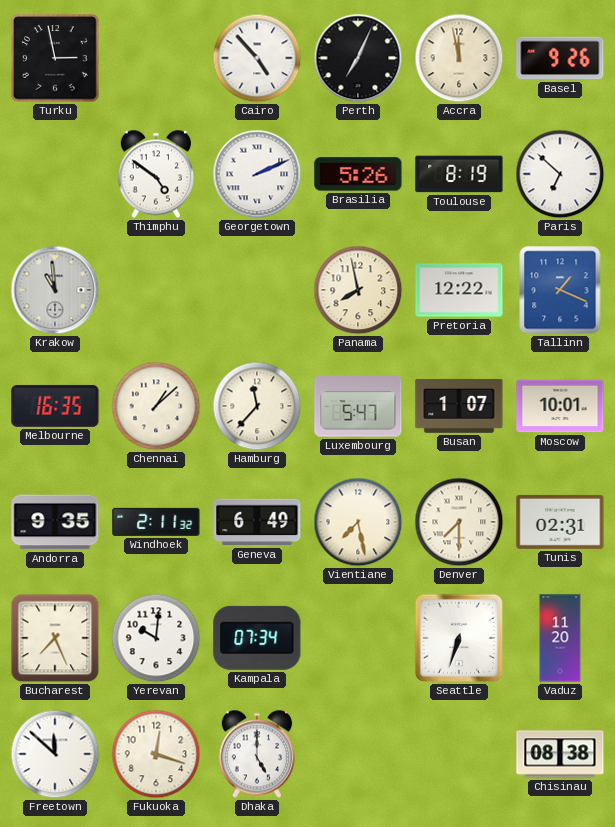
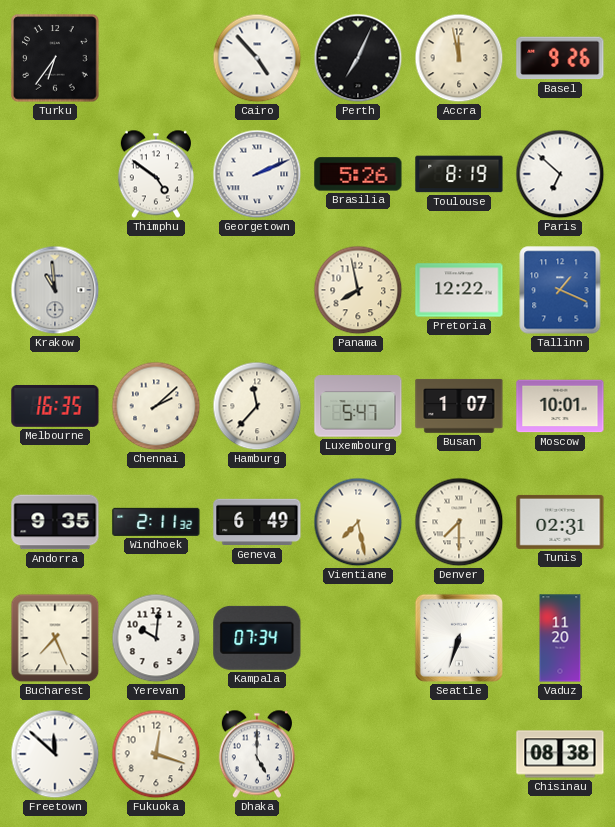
Turku: 2:58 -> 6:36 (55, 58)
Chennai: 1:08 -> 2:08 (156, 406)
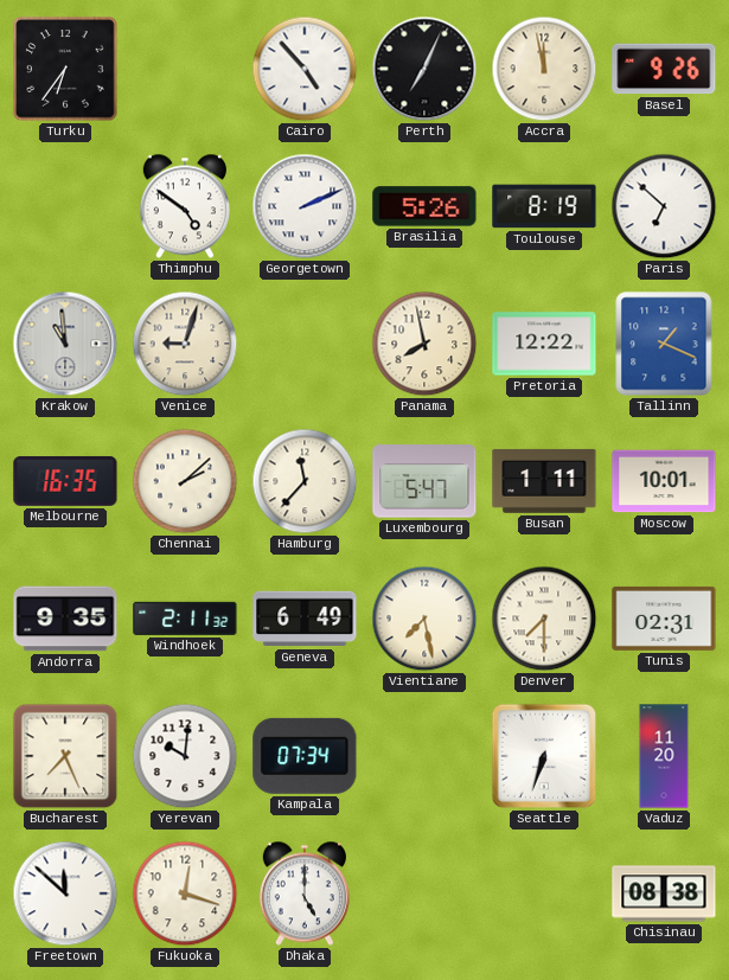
Venice: none -> 9:03 (185, 344)
Busan: 1:07 -> 1:11 (544, 481)
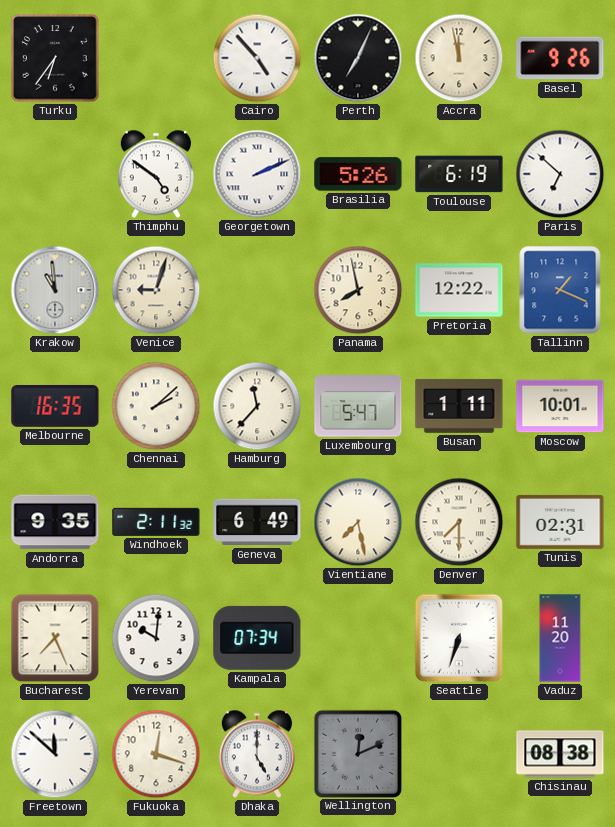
Toulouse: 8:19 -> 6:19 (459, 174)
Wellington: none -> 12:11 (357, 753)
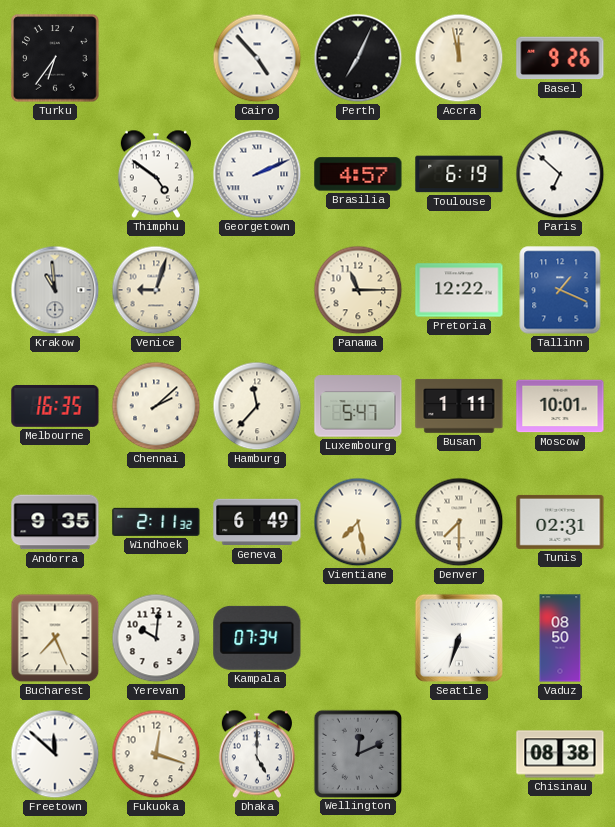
Brasilia: 5:26 -> 4:57 (358, 174)
Panama: 7:58 -> 11:15 (358, 290)
Vaduz: 11:20 -> 08:50 (560, 638)
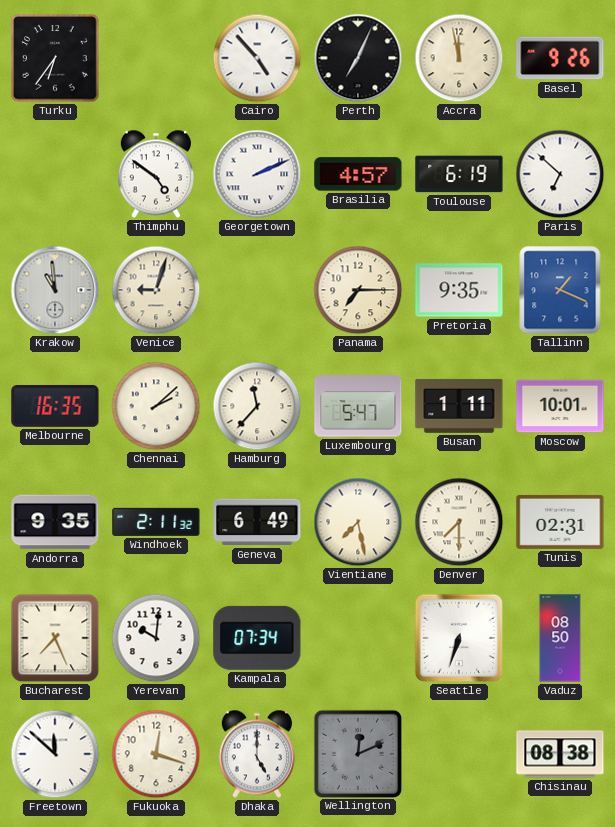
Panama: 11:15 -> 7:15 (358, 290)
Pretoria: 12:22 -> 9:35 (459, 290)
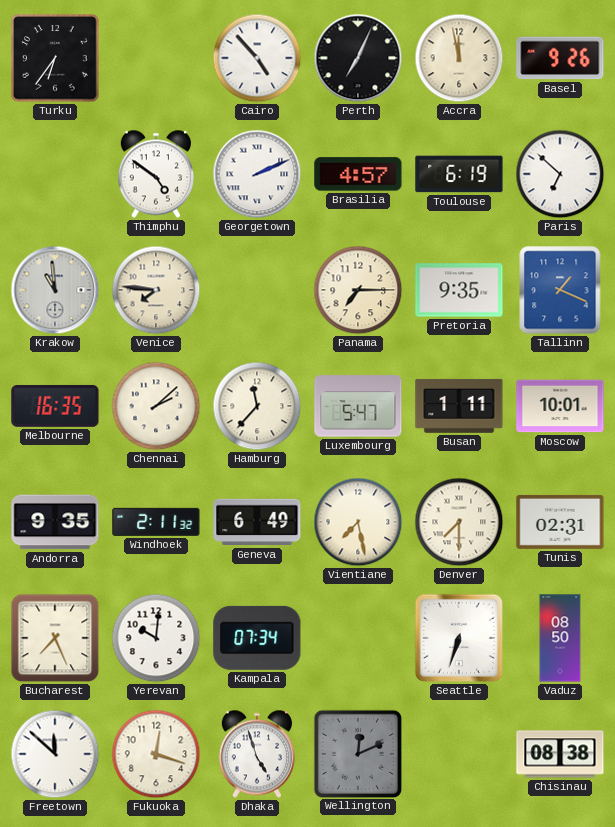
Venice: 9:03 -> 7:46 (156, 290)
Dhaka: 5:00 -> 4:57 (257, 754)
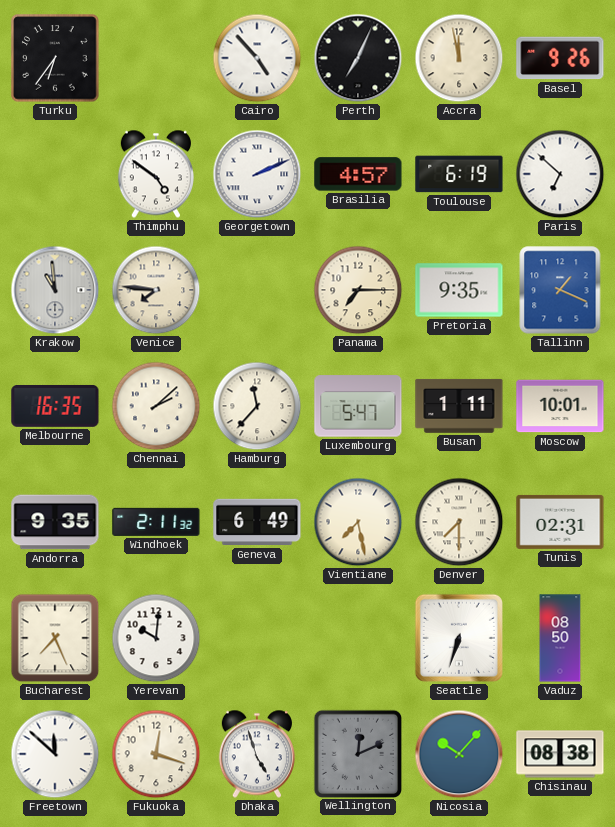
Kampala: 07:34 -> none (257, 638)
Nicosia: none -> 10:07 (459, 754)
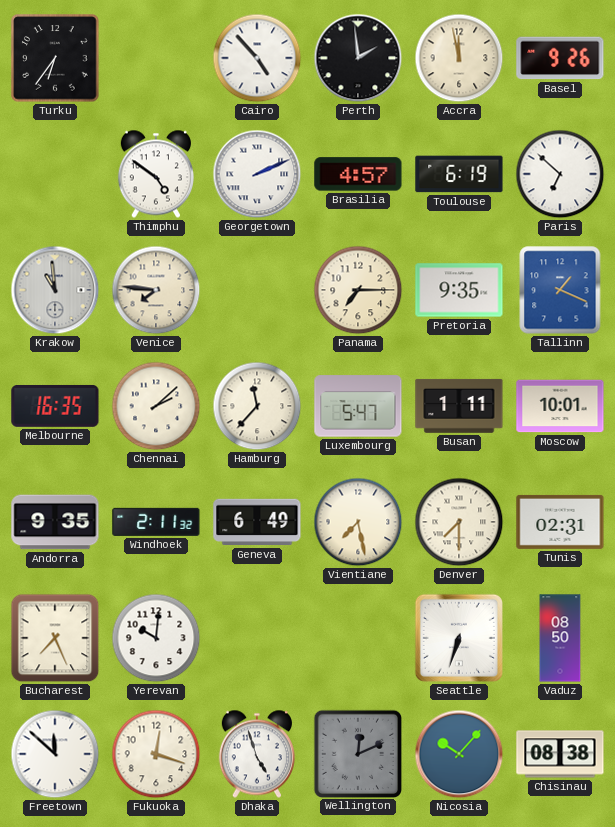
Perth: 7:04 -> 1:59 (358, 58)
